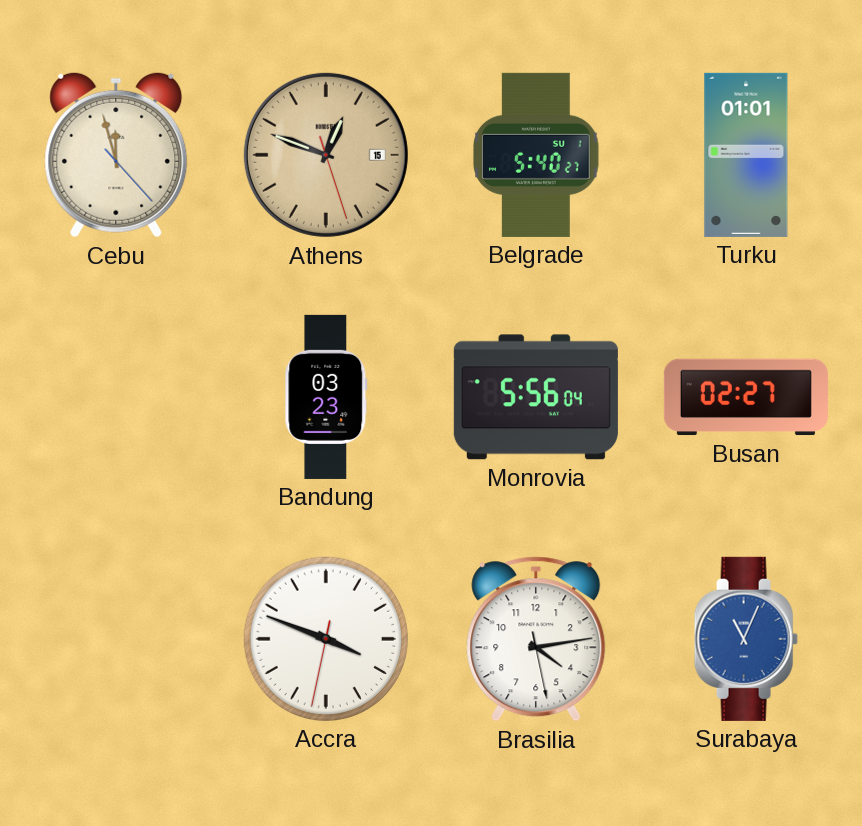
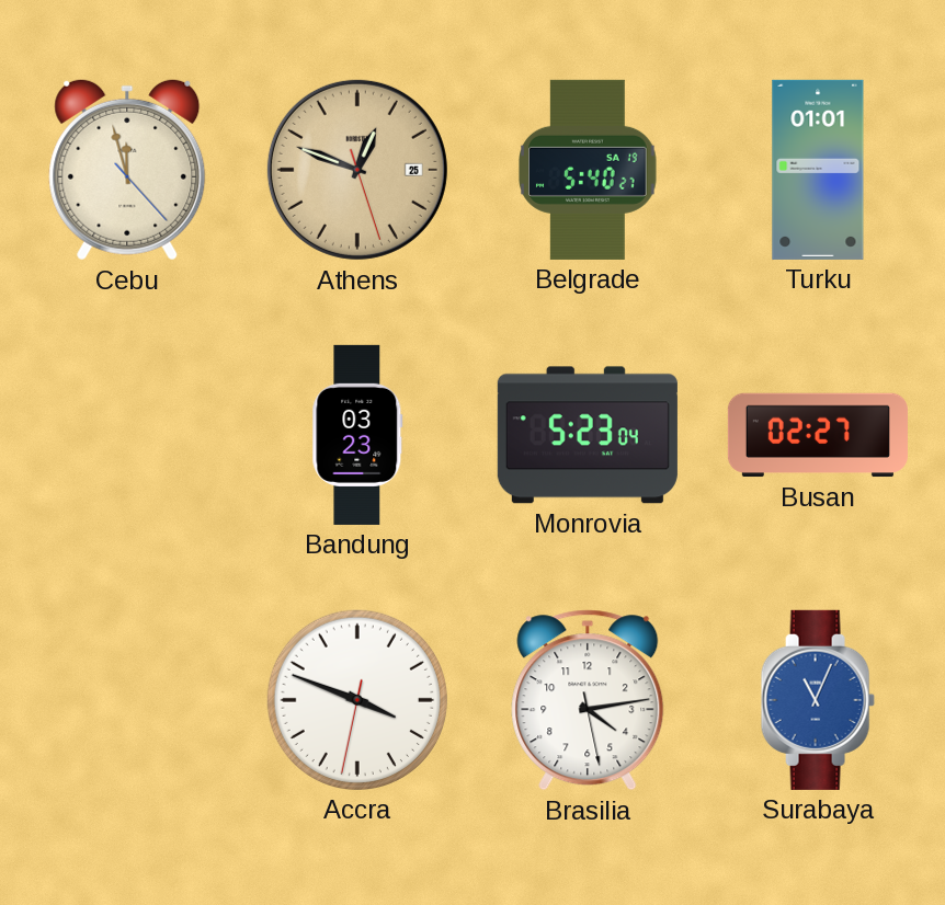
Athens date: 15 -> 25 (357, 170)
Belgrade date: SU 1 -> SA 19 (588, 170)
Monrovia: 5:56 -> 5:23 (588, 435)
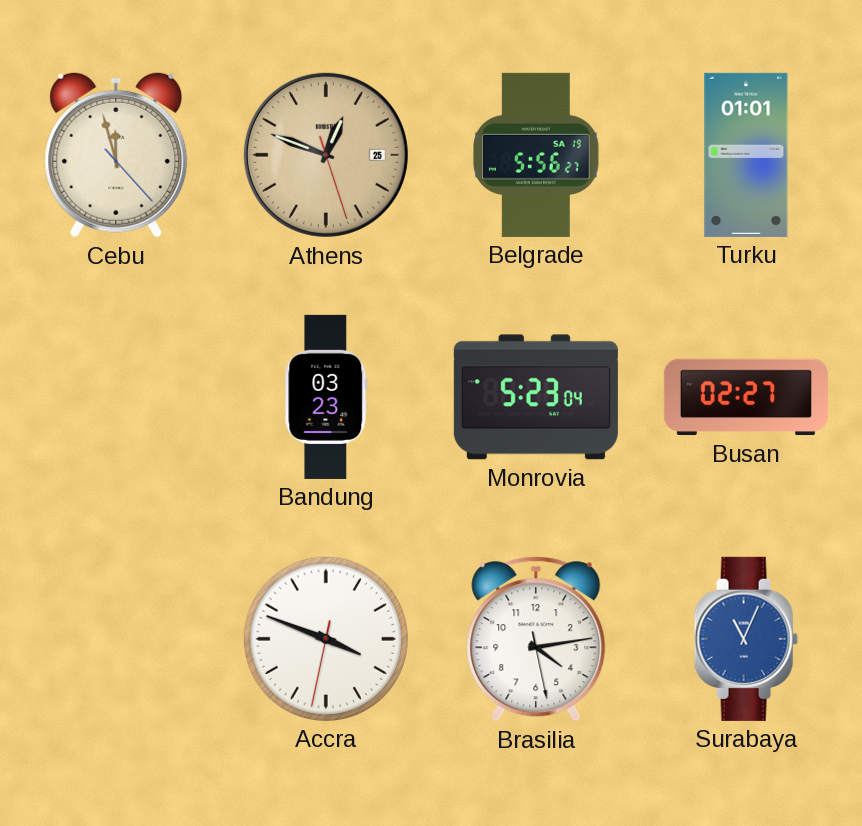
Belgrade: 5:40 -> 5:56 (536, 155)
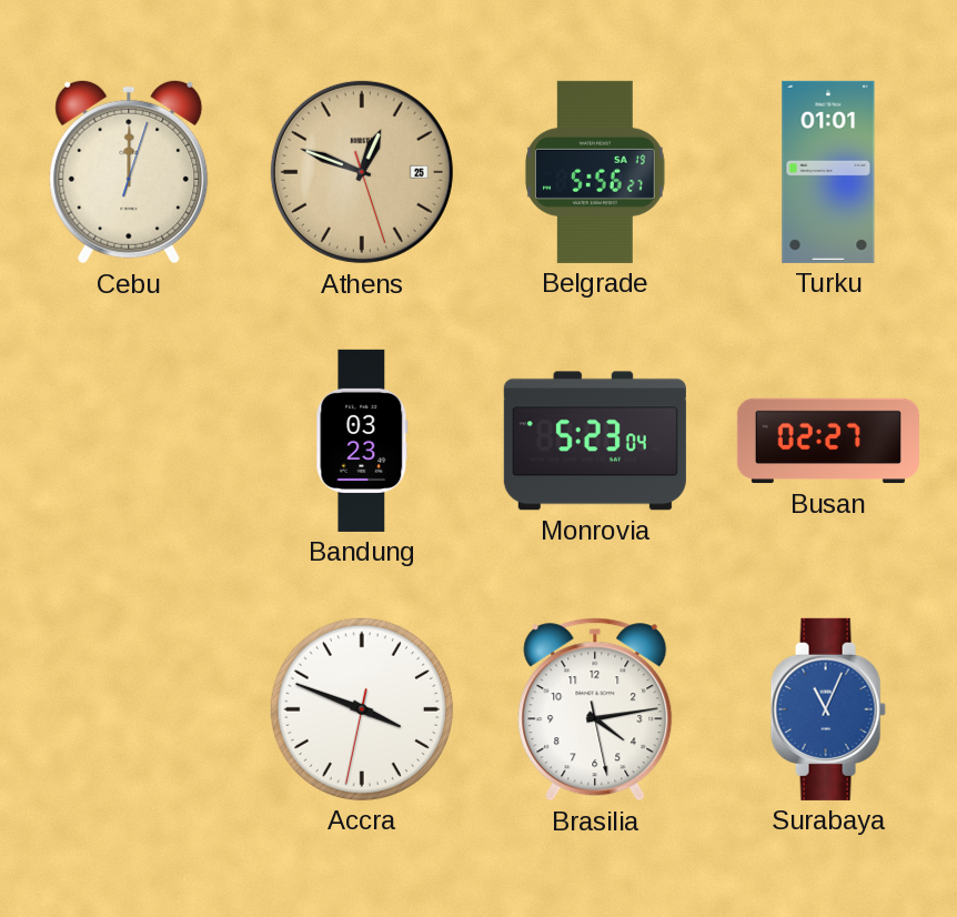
Cebu: 11:57 -> 12:00 (129, 172)
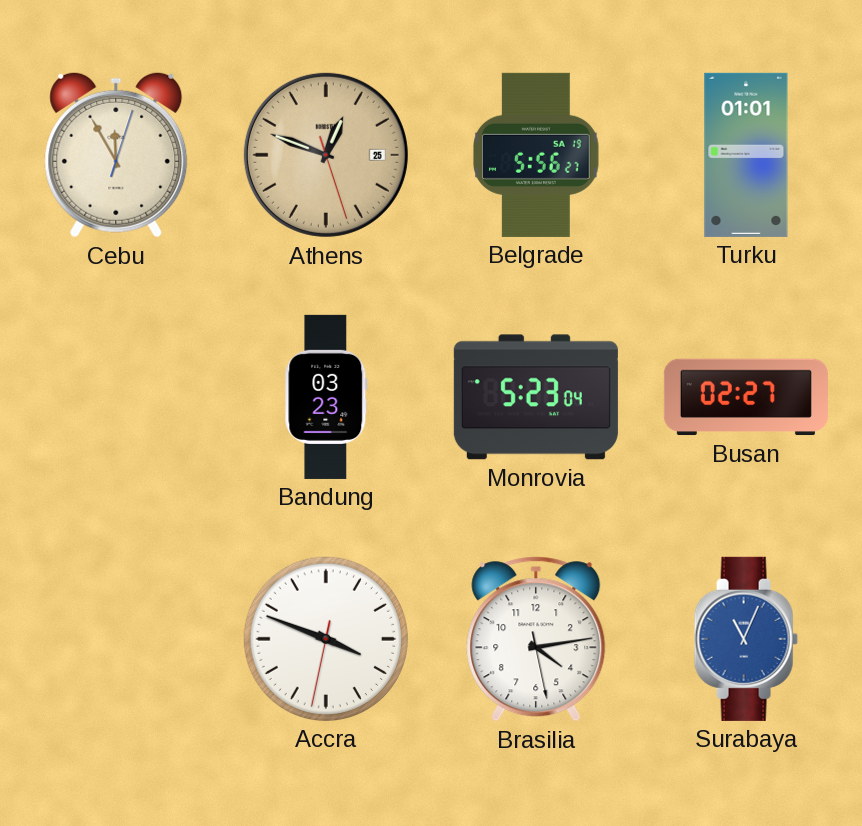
Cebu: 12:00 -> 11:55 (116, 155)
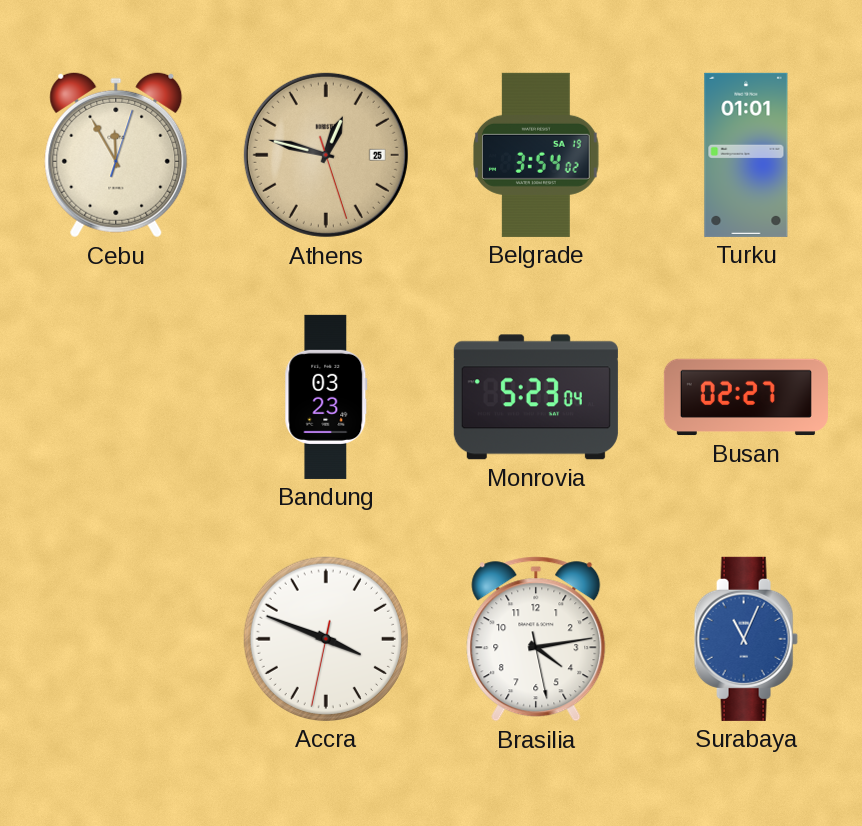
Athens: 12:48 -> 12:47 (326, 155)
Belgrade: 5:56 -> 3:54 (536, 155)
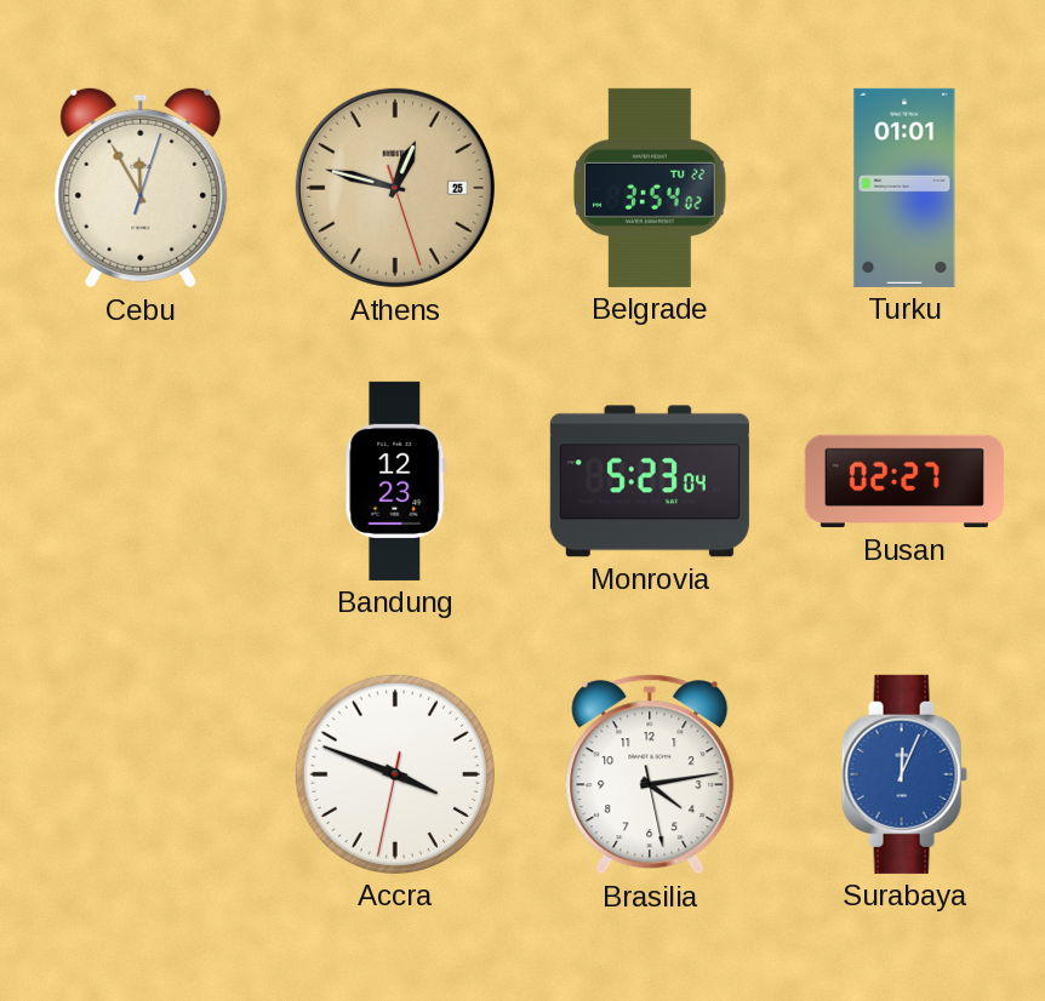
Belgrade date: SA 19 -> TU 22 (650, 188)
Bandung: 03:23 -> 12:23 (395, 481)
Surabaya: 11:04 -> 12:04 (904, 774)
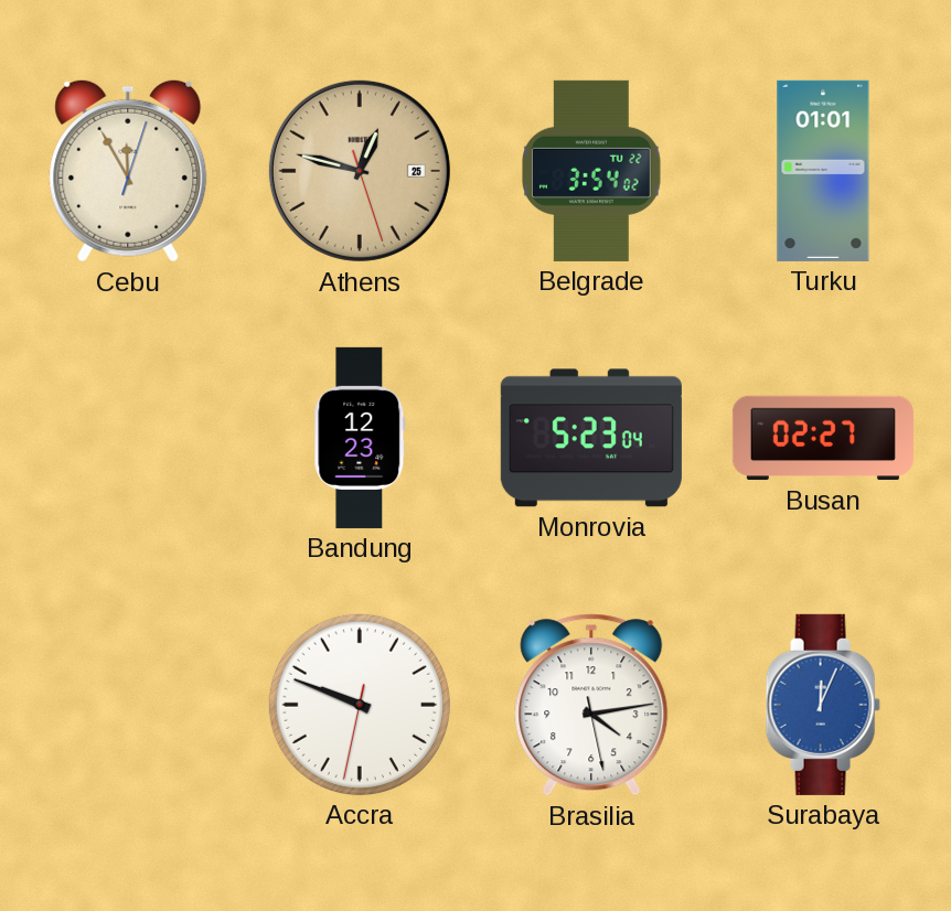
Accra: 3:48 -> 9:48 (360, 705)
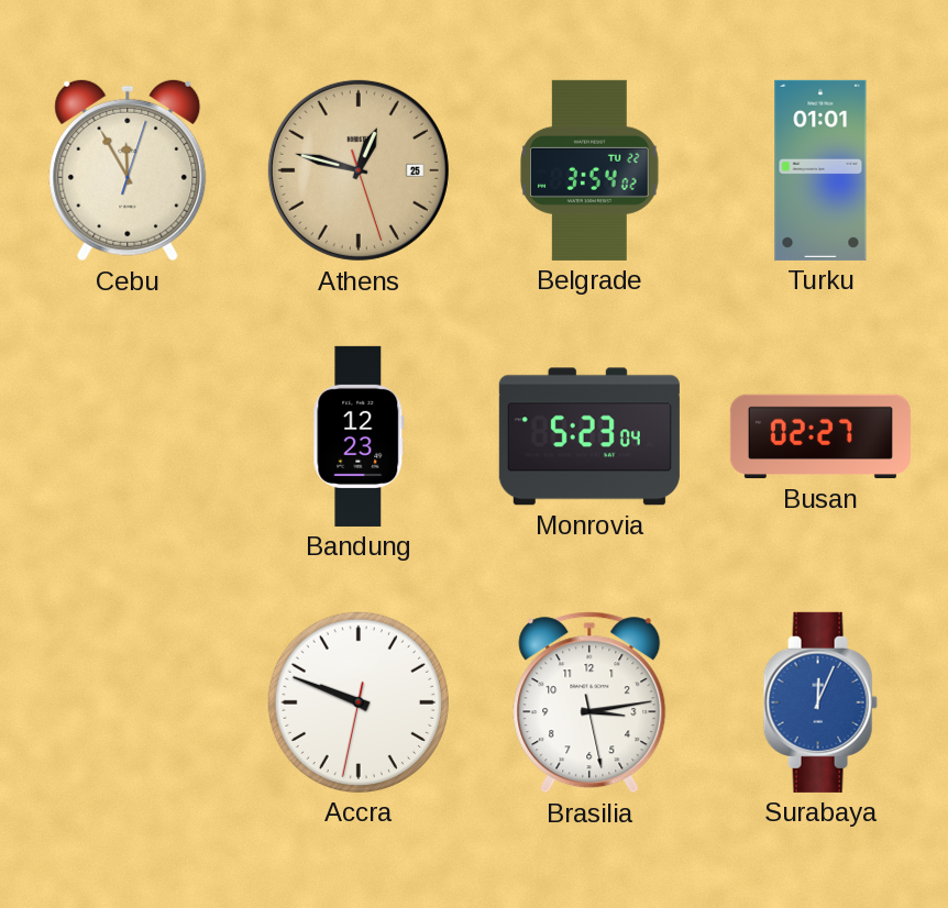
Brasilia: 4:13 -> 3:13 (589, 702)
